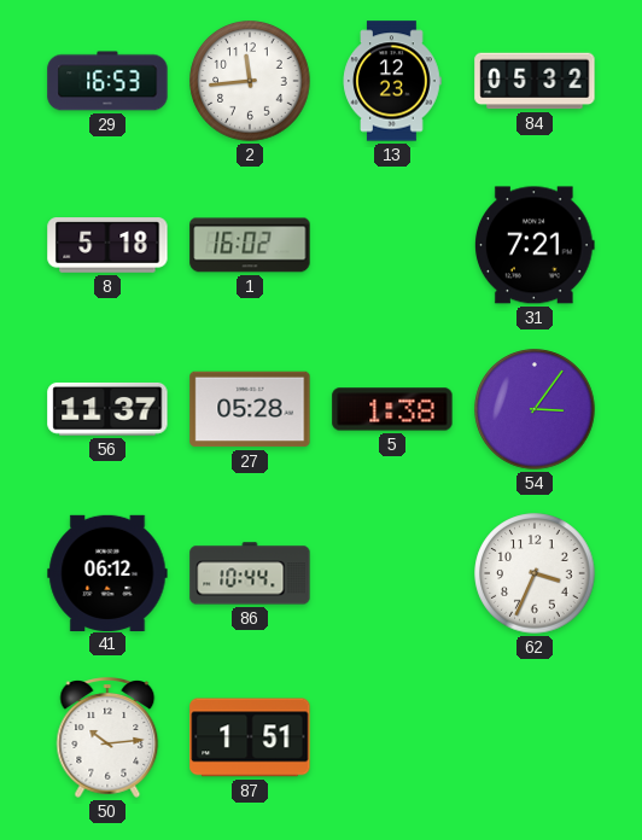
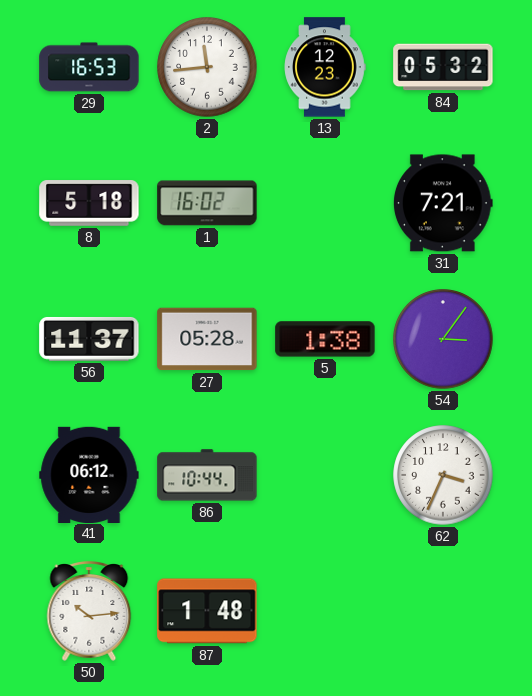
87: 1:51 -> 1:48 (207, 611)
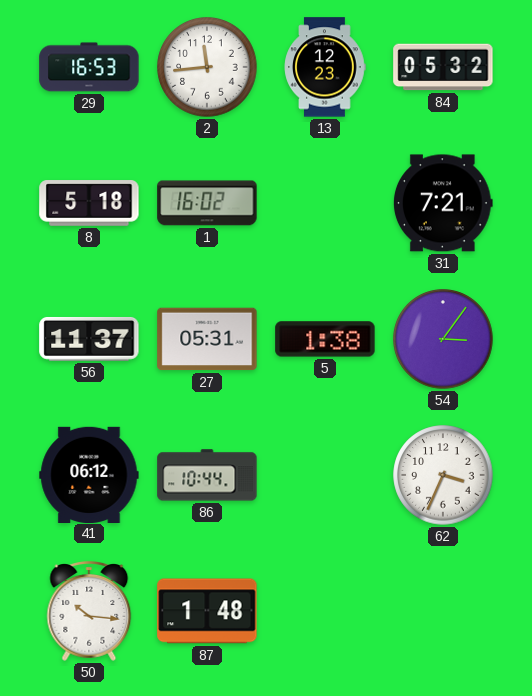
27: 05:28 -> 05:31 (207, 339)
50: 10:14 -> 10:16 (89, 611)
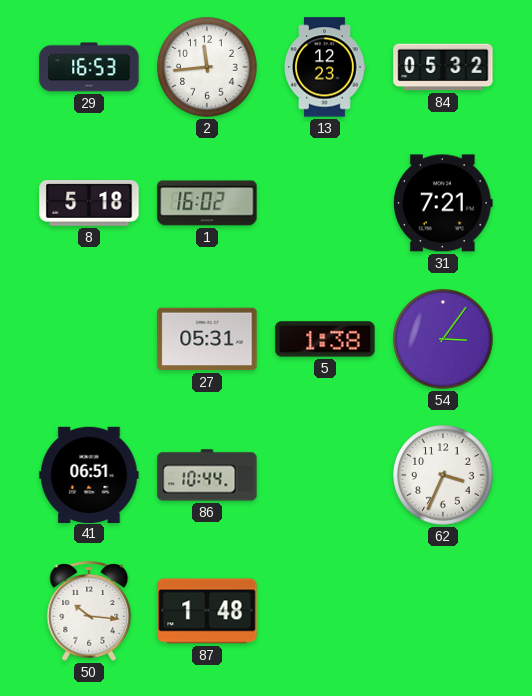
56: 11:37 -> none (89, 339)
41: 06:12 -> 06:51 (89, 474)
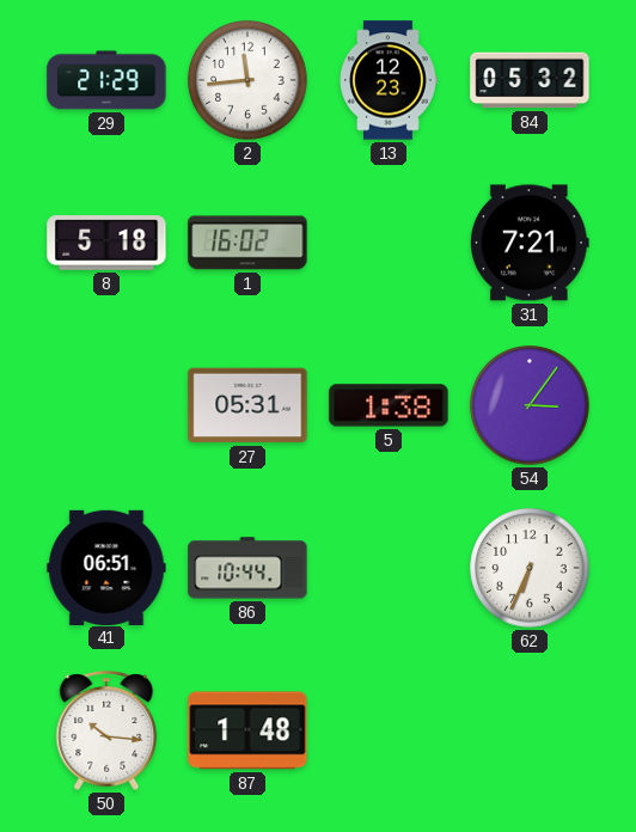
29: 16:53 -> 21:29 (106, 80)
62: 3:34 -> 6:34 (530, 568)
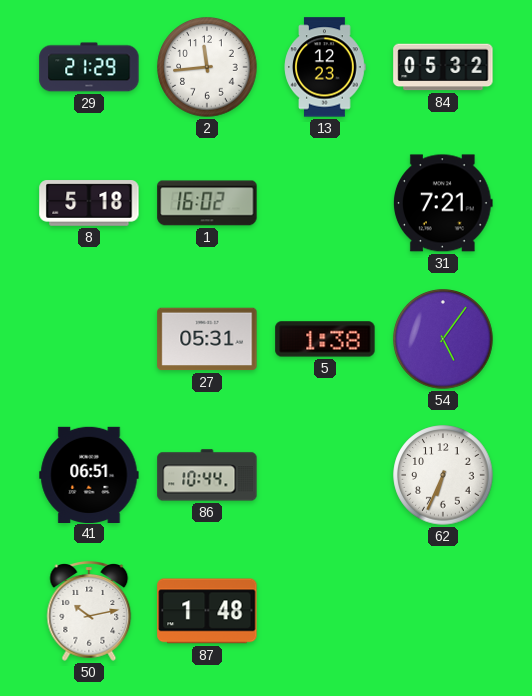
54: 3:06 -> 5:06 (443, 339)
50: 10:16 -> 10:13 (89, 611)
